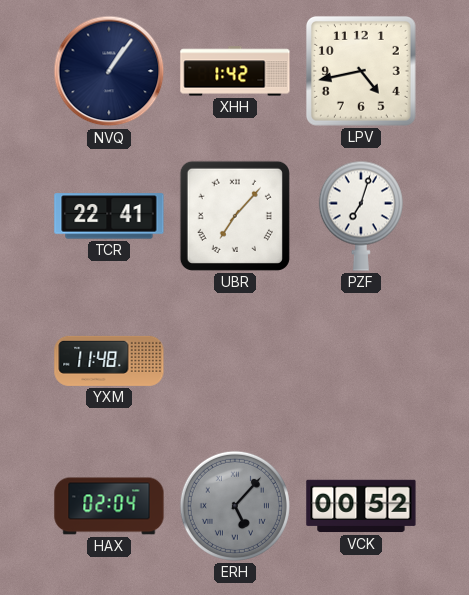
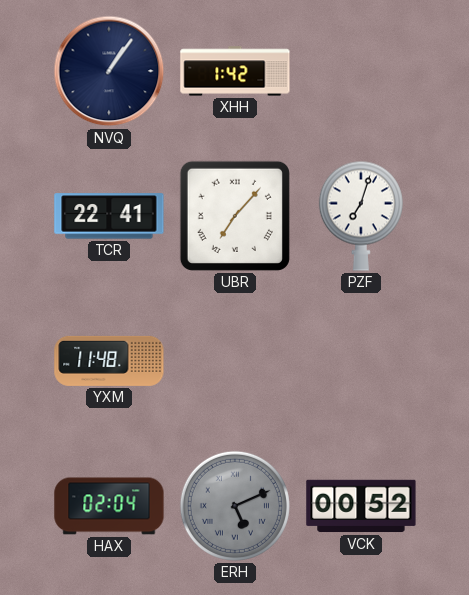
LPV: 4:43 -> none (361, 71)
ERH: 5:07 -> 5:11 (235, 506)
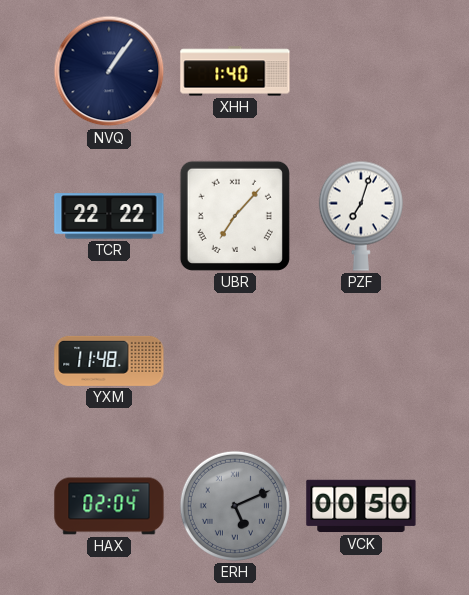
XHH: 1:42 -> 1:40 (235, 71)
TCR: 22:41 -> 22:22 (109, 216)
VCK: 00:52 -> 00:50 (361, 506)
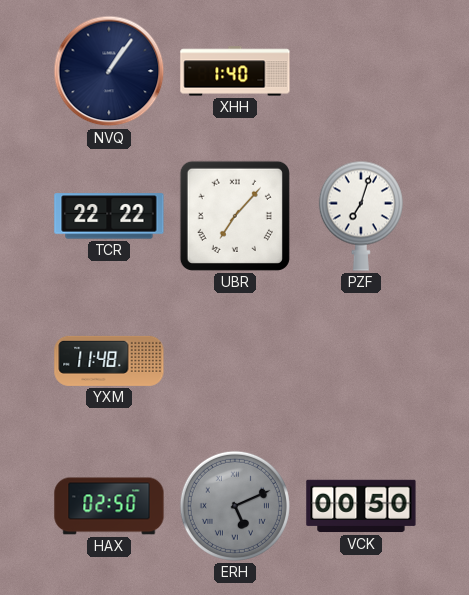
HAX: 02:04 -> 02:50 (109, 506)
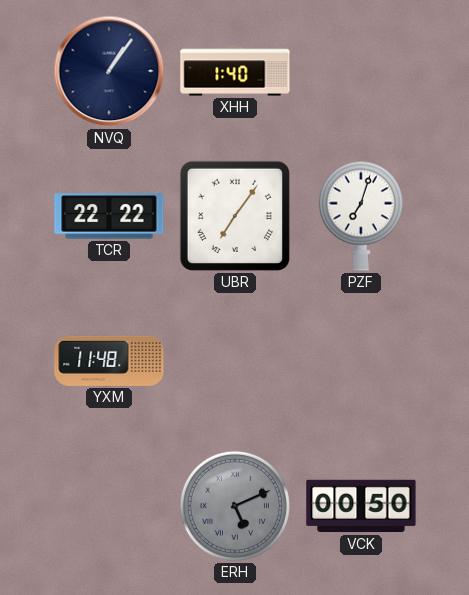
UBR: 7:07 -> 7:06 (235, 216)
HAX: 02:50 -> none (109, 506)
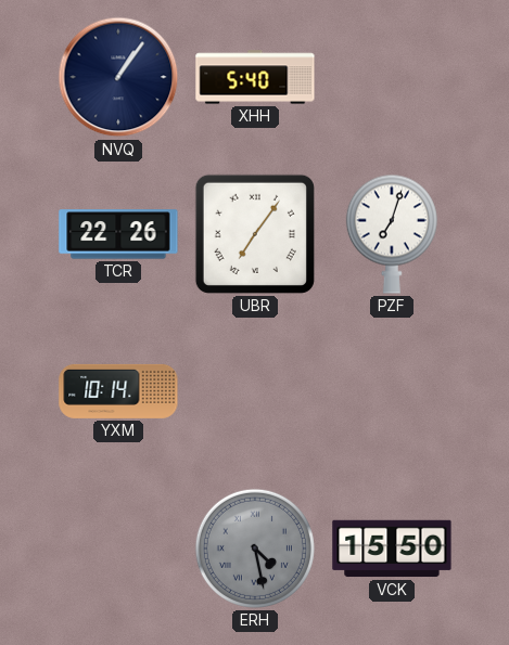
XHH: 1:40 -> 5:40 (255, 77)
TCR: 22:22 -> 22:26 (118, 234)
YXM: 11:48 -> 10:14 (118, 391)
ERH: 5:11 -> 4:28 (255, 549)
VCK: 00:50 -> 15:50 (392, 549)
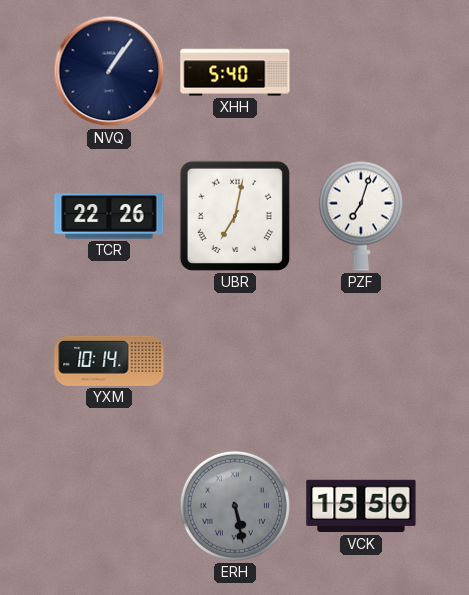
UBR: 7:06 -> 7:02 (235, 216)
ERH: 4:28 -> 5:28 (235, 506)
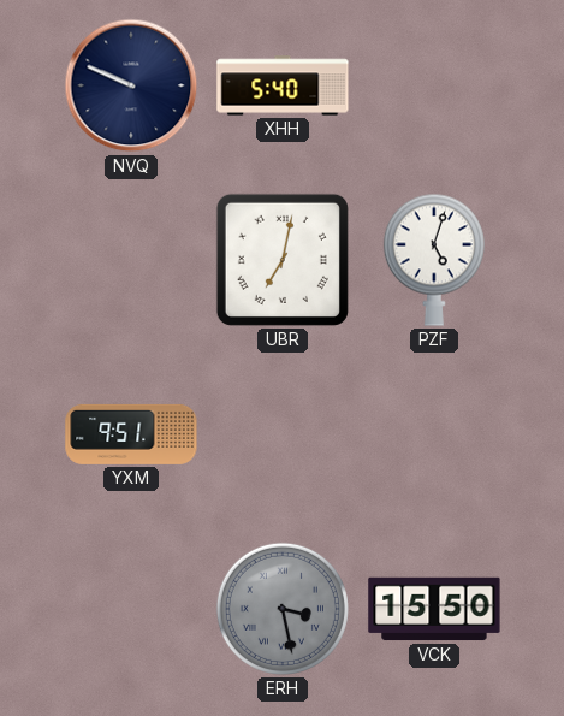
NVQ: 1:06 -> 9:49 (131, 85)
TCR: 22:26 -> none (109, 216)
PZF: 7:03 -> 5:03 (434, 260)
YXM: 10:14 -> 9:51 (131, 434)
ERH: 5:28 -> 3:28 (283, 609)
